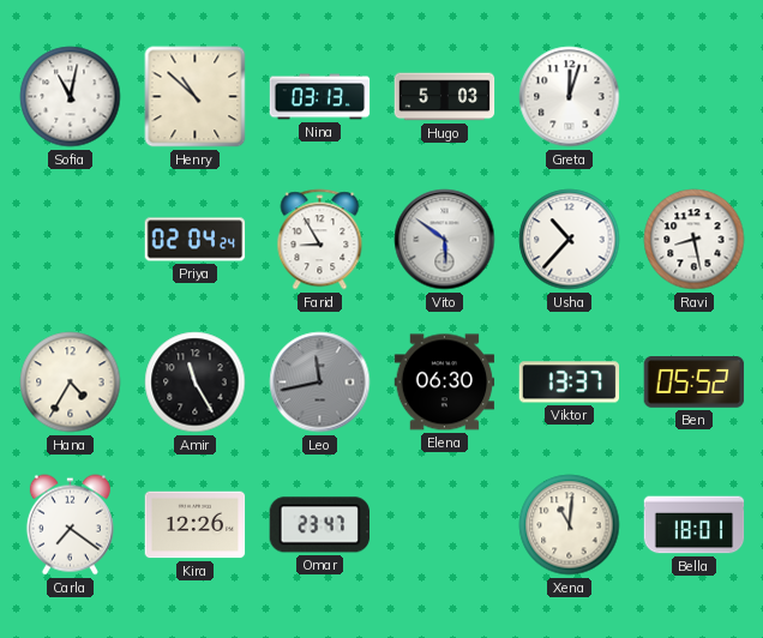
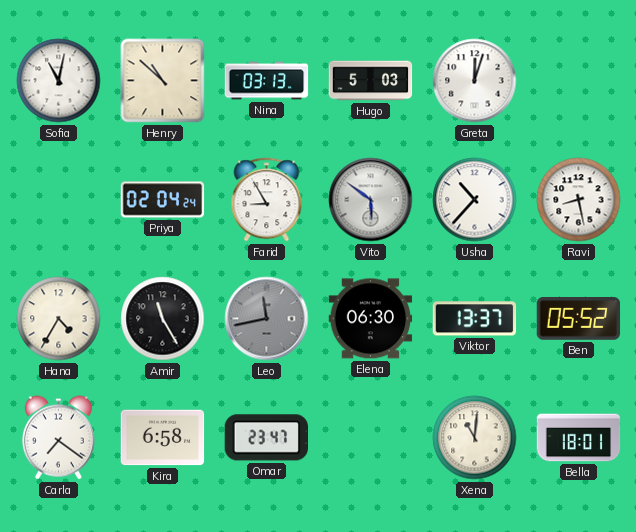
Kira: 12:26 -> 6:58 (163, 438)
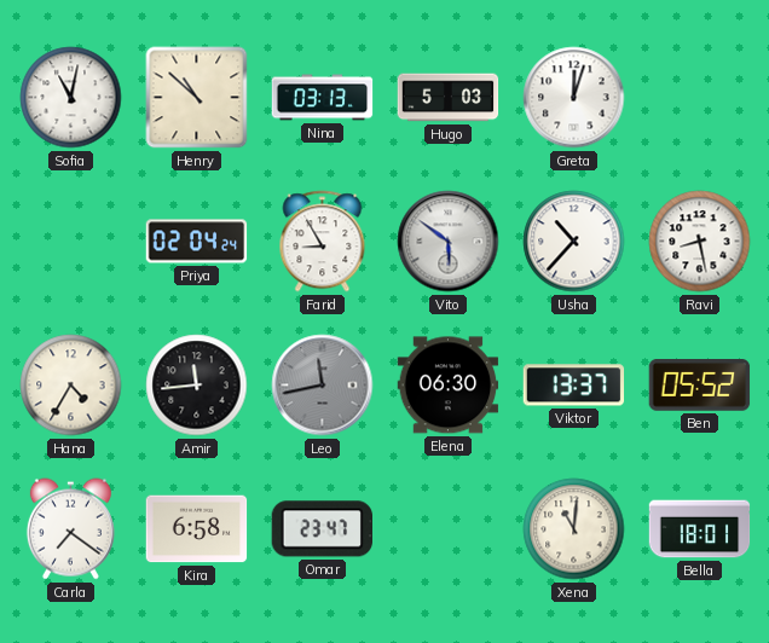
Amir: 11:25 -> 11:44 (197, 386)
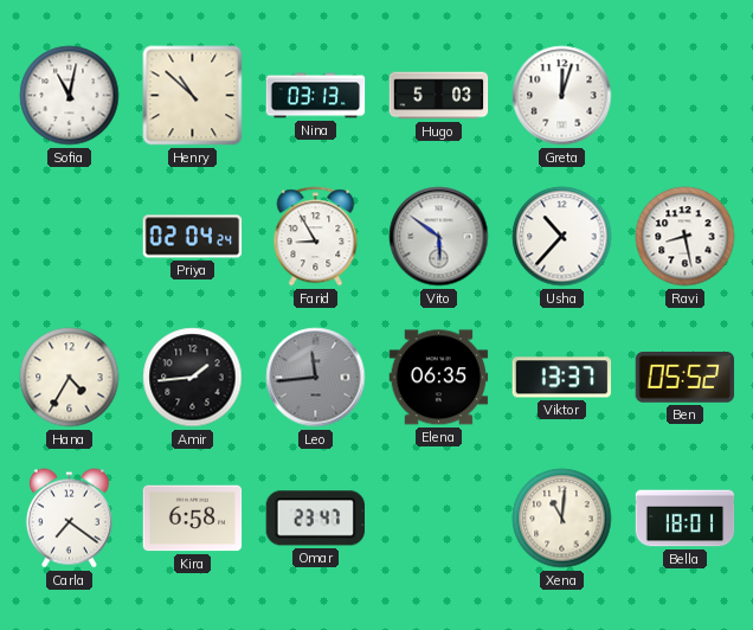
Amir: 11:44 -> 1:44 (193, 378)
Leo: 11:43 -> 11:44 (316, 378)
Elena: 06:30 -> 06:35 (439, 378)
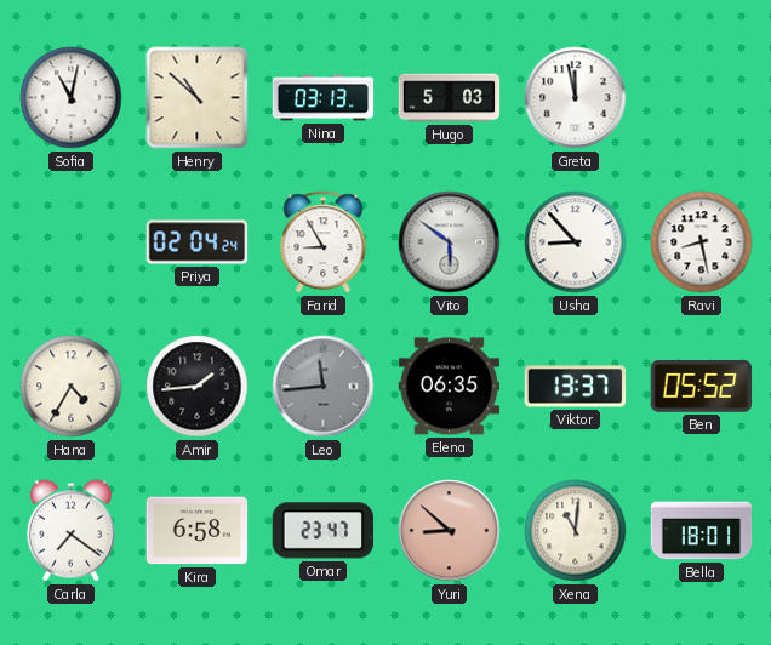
Greta: 12:03 -> 11:58 (576, 98)
Usha: 10:37 -> 8:53 (576, 242)
Yuri: none -> 8:52 (450, 531)
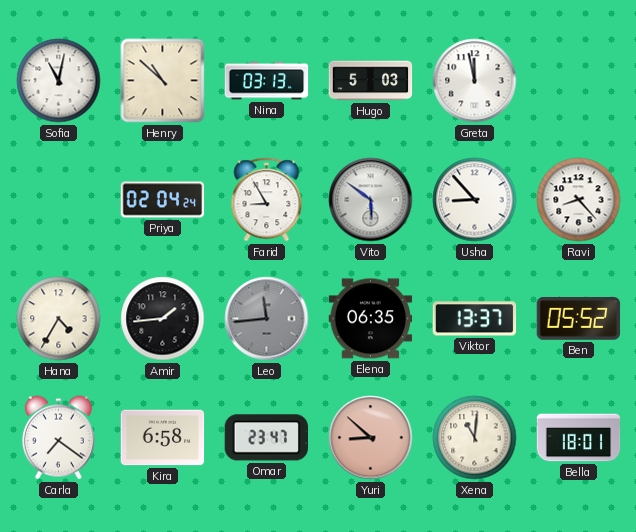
Ravi: 8:28 -> 8:23 (579, 200)
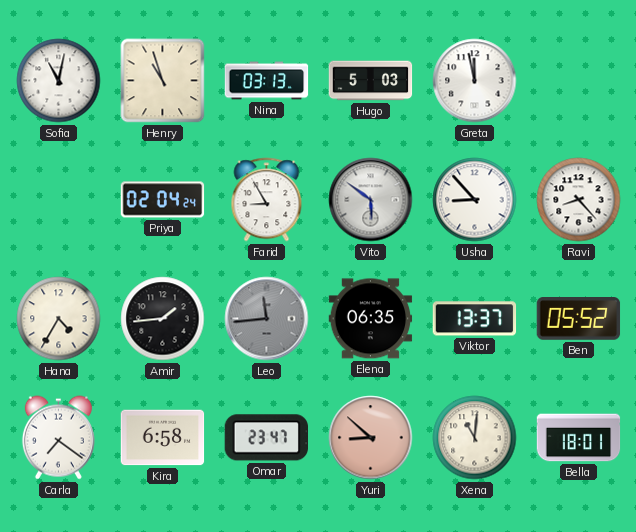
Henry: 10:52 -> 10:57 (163, 81)
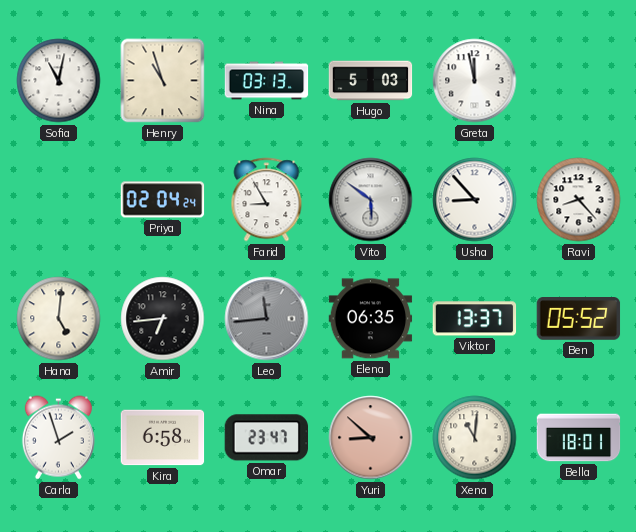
Hana: 4:35 -> 5:01 (59, 319)
Amir: 1:44 -> 6:44 (163, 319)
Carla: 7:21 -> 1:57 (58, 438)
